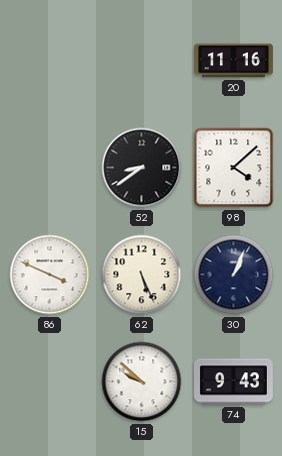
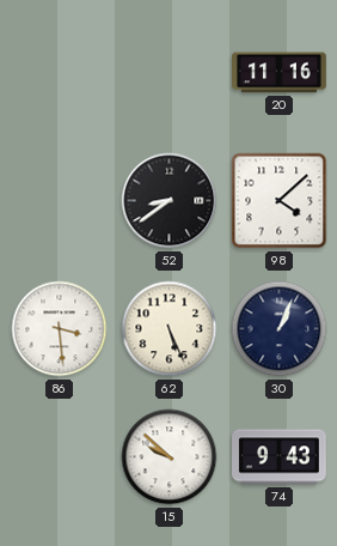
86: 3:49 -> 3:29 (60, 329)
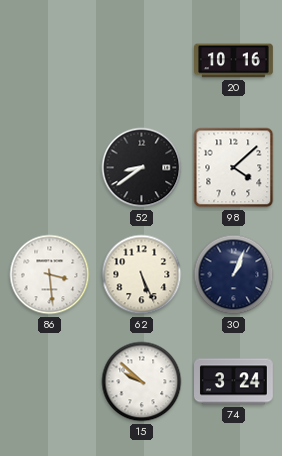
20: 11:16 -> 10:16 (234, 61)
74: 9:43 -> 3:24 (234, 382)
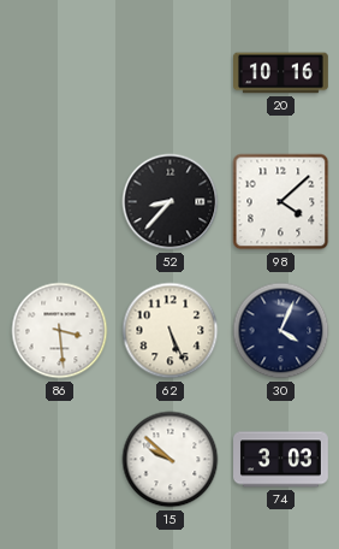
52: 8:39 -> 8:37 (171, 202)
30: 1:04 -> 4:04 (281, 331)
74: 3:24 -> 3:03 (281, 460)
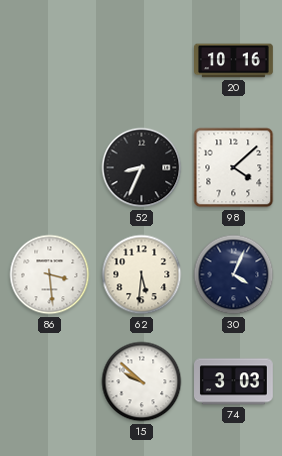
52: 8:37 -> 8:34 (142, 168)
62: 5:26 -> 5:31 (142, 275)
